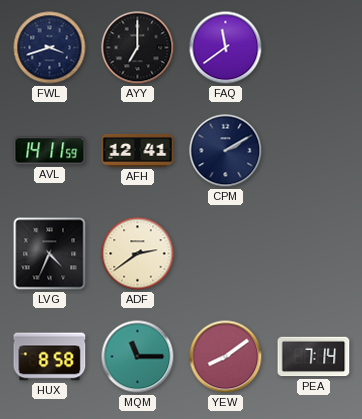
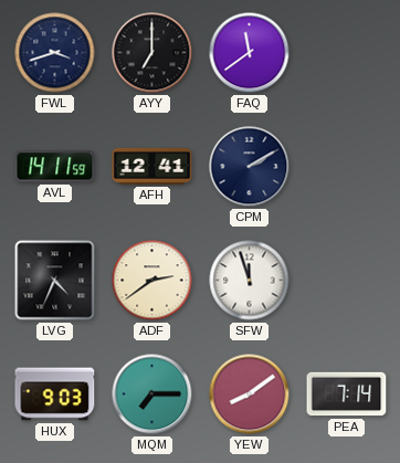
SFW: none -> 11:57 (250, 281)
HUX: 8:58 -> 9:03 (55, 394)
MQM: 11:15 -> 7:15 (152, 394)
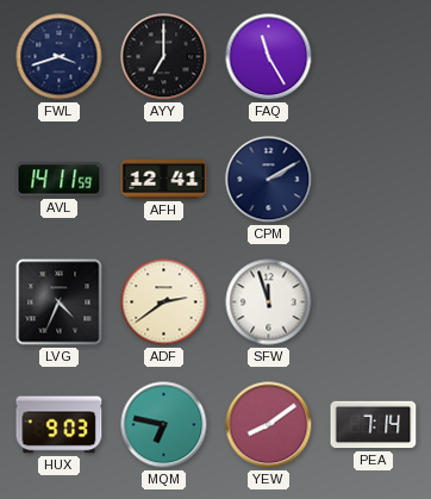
FAQ: 11:39 -> 11:25 (269, 57)
MQM: 7:15 -> 6:47 (164, 425)
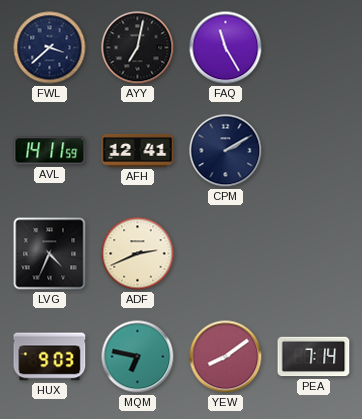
FWL: 3:42 -> 3:38 (50, 48)
AYY: 7:00 -> 7:02 (138, 48)
ADF: 2:39 -> 2:41 (138, 254)
SFW: 11:57 -> none (269, 302)
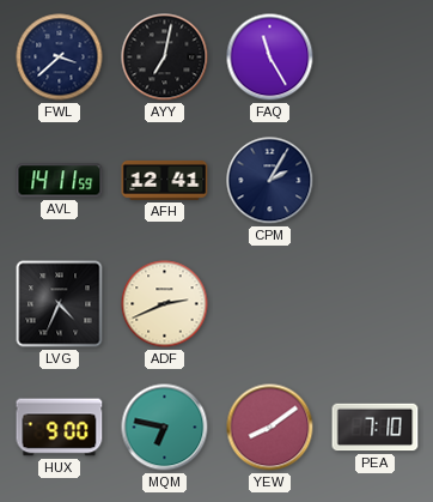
CPM: 2:10 -> 2:05 (270, 181)
HUX: 9:03 -> 9:00 (60, 428)
PEA: 7:14 -> 7:10 (376, 428)
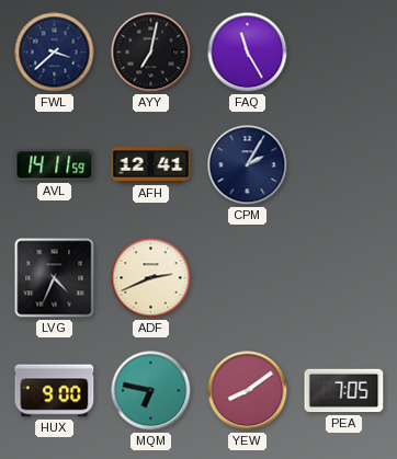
PEA: 7:10 -> 7:05 (344, 391)
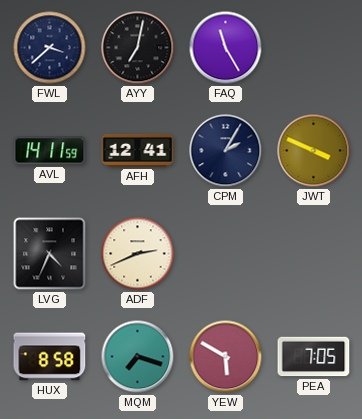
JWT: none -> 3:49 (314, 151)
HUX: 9:00 -> 8:58 (50, 357)
MQM: 6:47 -> 7:18 (138, 357)
YEW: 8:09 -> 5:50 (226, 357)
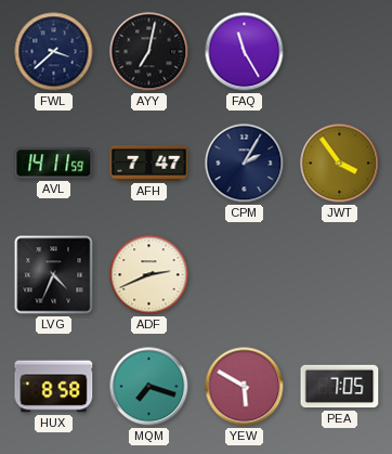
AFH: 12:41 -> 7:47 (149, 163)
JWT: 3:49 -> 3:54 (340, 164)
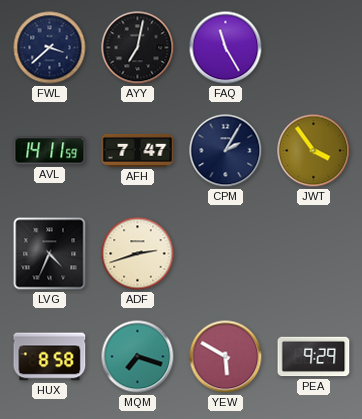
ADF: 2:41 -> 2:42 (138, 254)
PEA: 7:05 -> 9:29 (314, 357)
